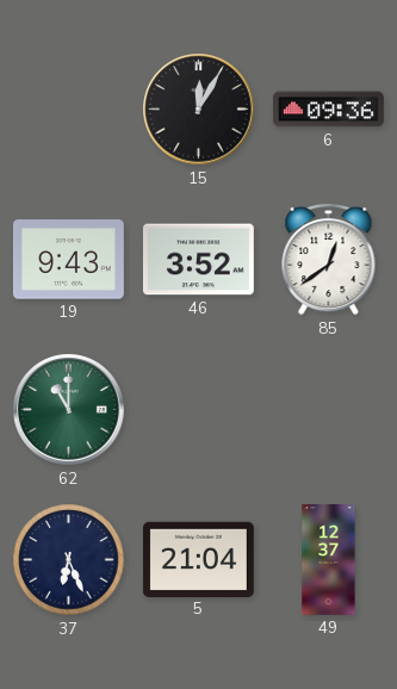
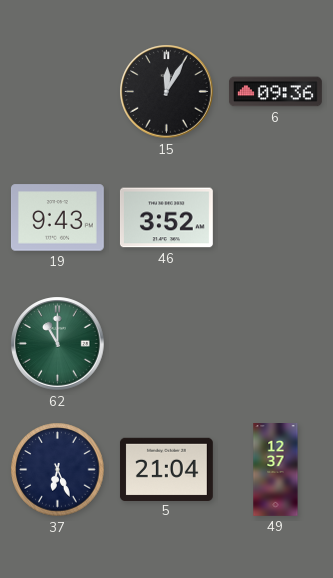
85: 12:39 -> none (329, 259)
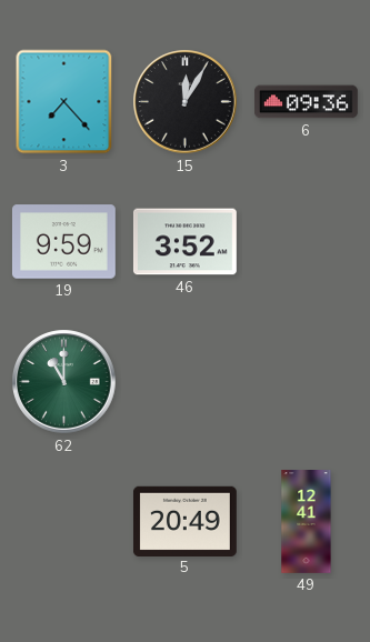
3: none -> 7:23 (64, 102)
19: 9:43 -> 9:59 (63, 242)
37: 6:26 -> none (58, 470)
5: 21:04 -> 20:49 (184, 521)
49: 12:37 -> 12:41 (307, 522)
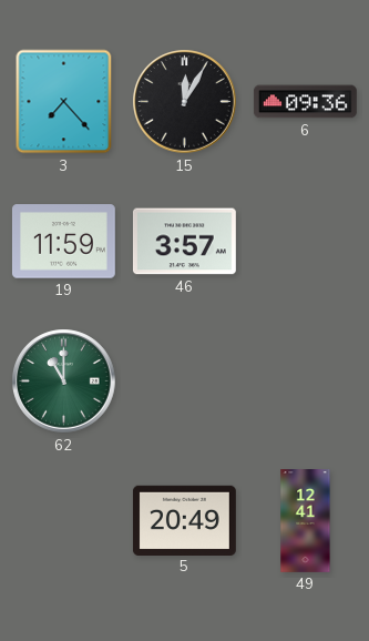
19: 9:59 -> 11:59 (63, 242)
46: 3:52 -> 3:57 (184, 242)
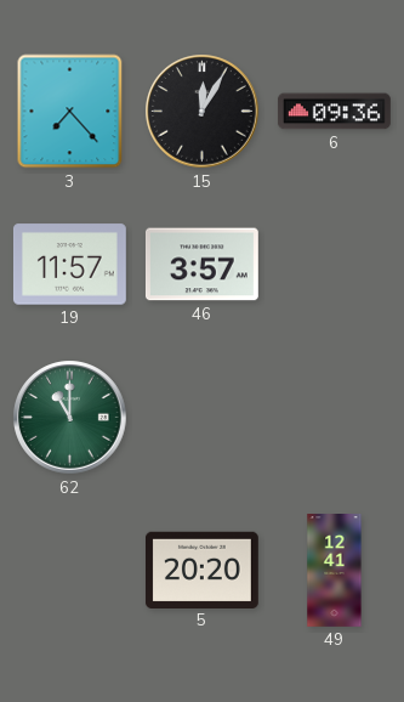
19: 11:59 -> 11:57 (69, 265)
5: 20:49 -> 20:20 (201, 570)
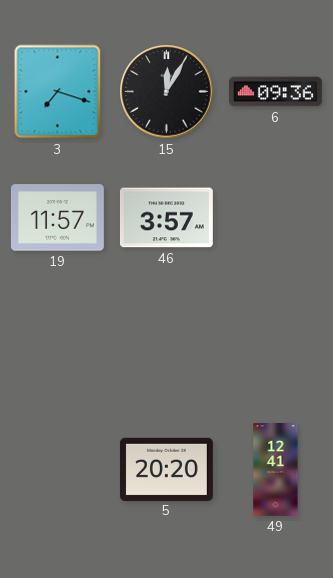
3: 7:23 -> 7:18 (58, 92)
62: 11:00 -> none (70, 418)
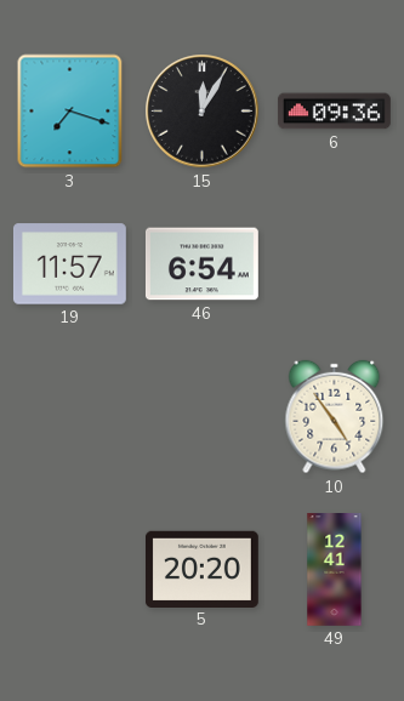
46: 3:57 -> 6:54 (201, 264)
10: none -> 4:54 (335, 417)
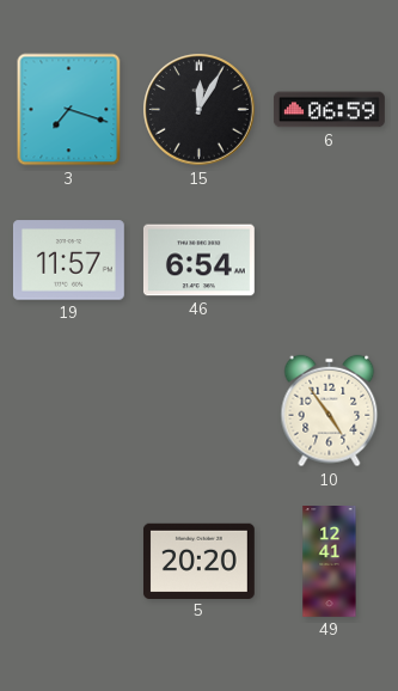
6: 09:36 -> 06:59 (329, 110)
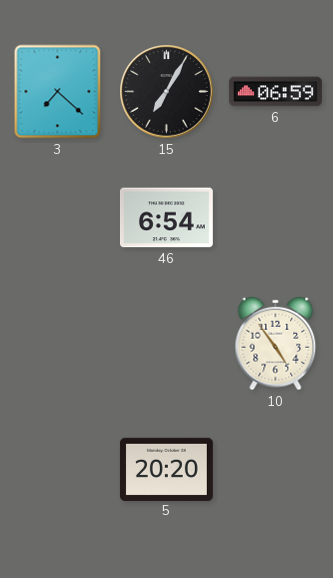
3: 7:18 -> 7:22 (58, 92)
15: 12:05 -> 7:05 (167, 92)
19: 11:57 -> none (68, 261)
49: 12:41 -> none (330, 562)
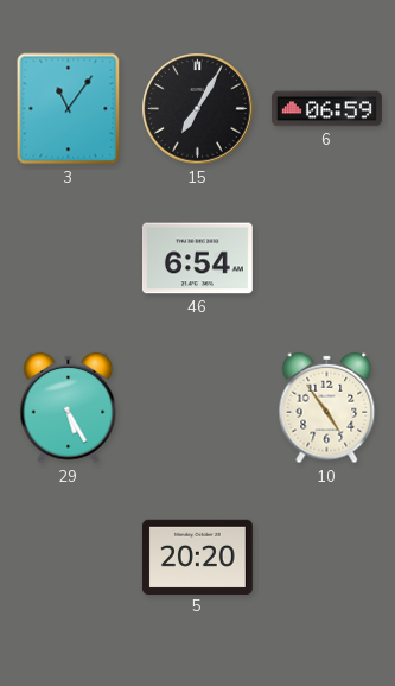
3: 7:22 -> 11:06 (69, 109)
29: none -> 5:25 (69, 408)
